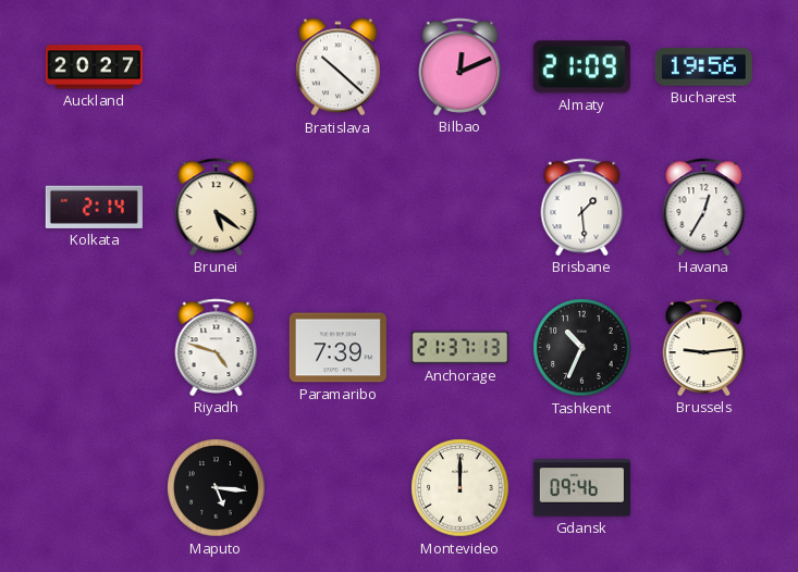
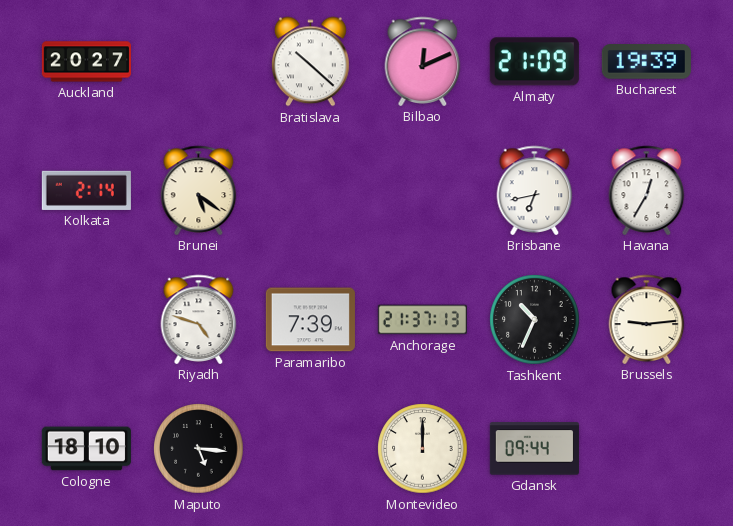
Bucharest: 19:56 -> 19:39 (646, 62)
Brisbane: 1:29 -> 6:43 (535, 190)
Cologne: none -> 18:10 (86, 449)
Gdansk: 09:46 -> 09:44 (534, 449)
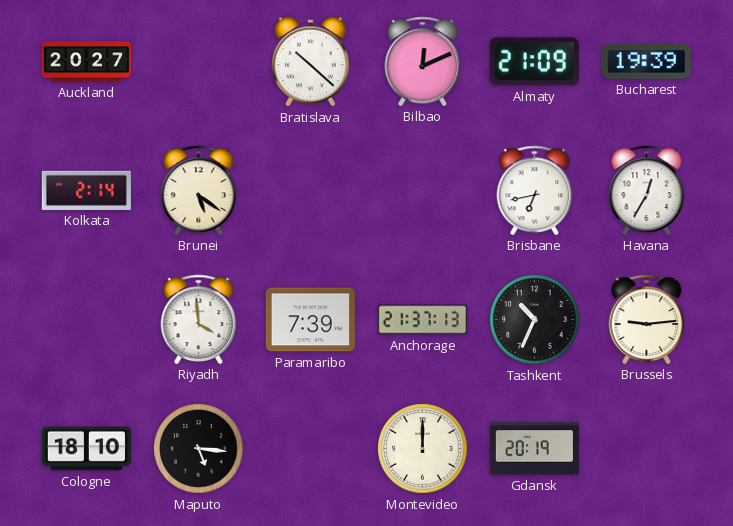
Riyadh: 4:48 -> 3:59 (199, 319)
Gdansk: 09:44 -> 20:19 (534, 449)
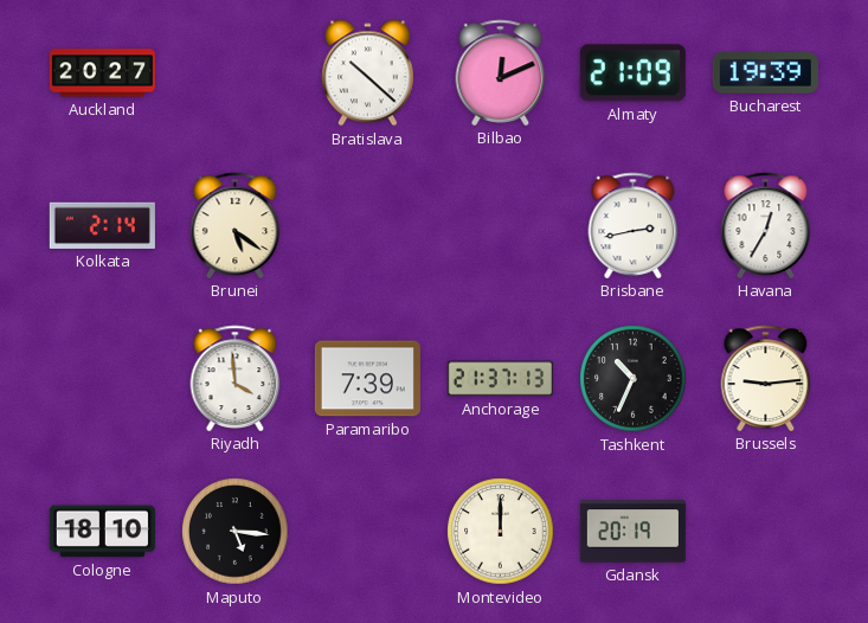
Brisbane: 6:43 -> 2:43 (634, 225)
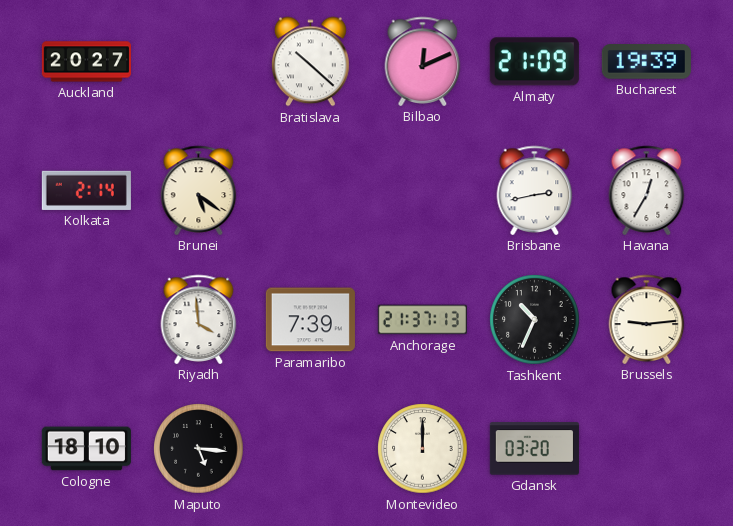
Gdansk: 20:19 -> 03:20 (534, 449)
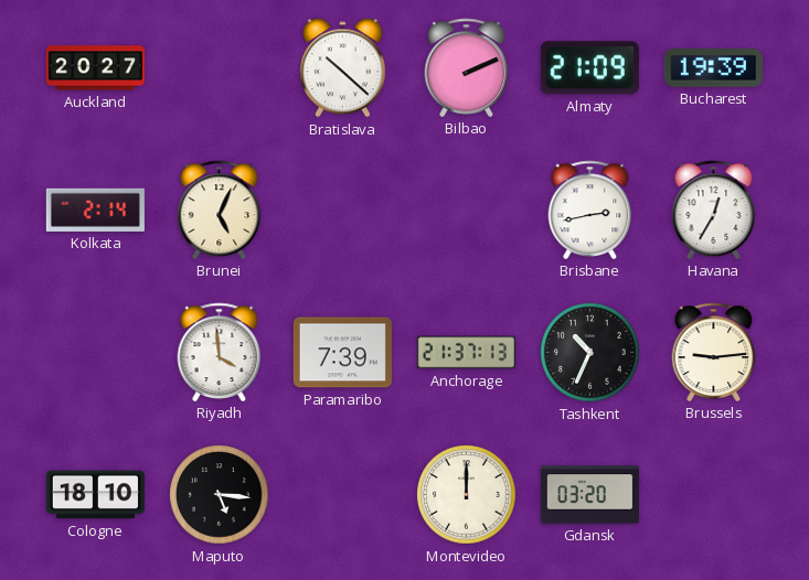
Bilbao: 12:11 -> 2:11 (467, 67)
Brunei: 5:21 -> 5:04 (220, 210)
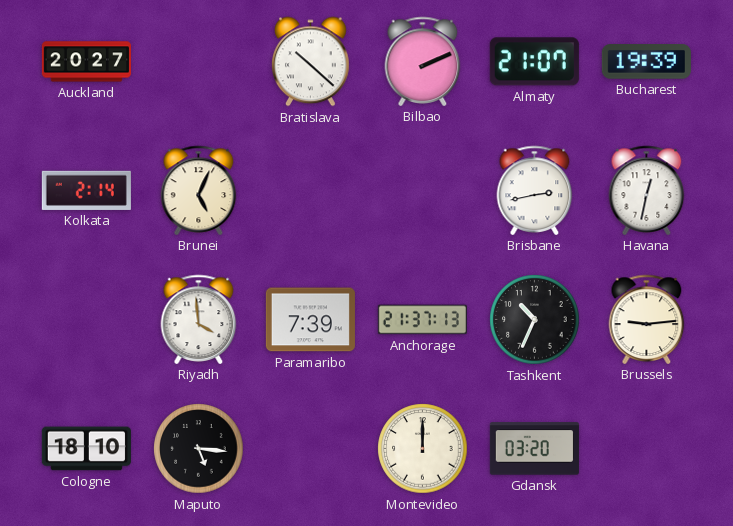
Almaty: 21:09 -> 21:07 (534, 62)
Havana: 12:35 -> 12:32 (647, 190)
